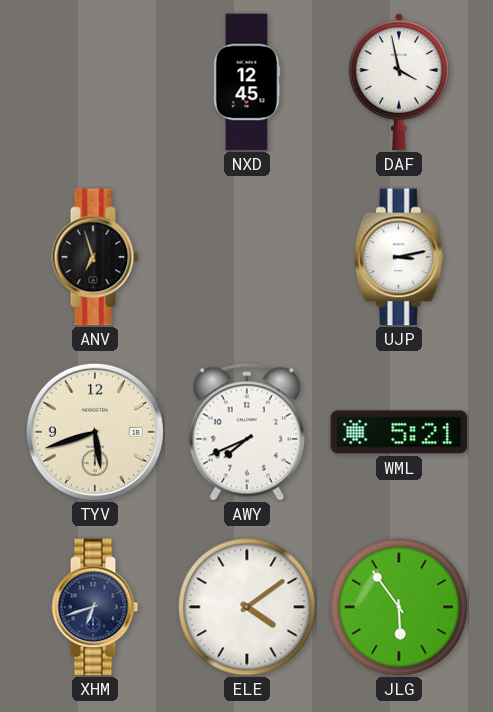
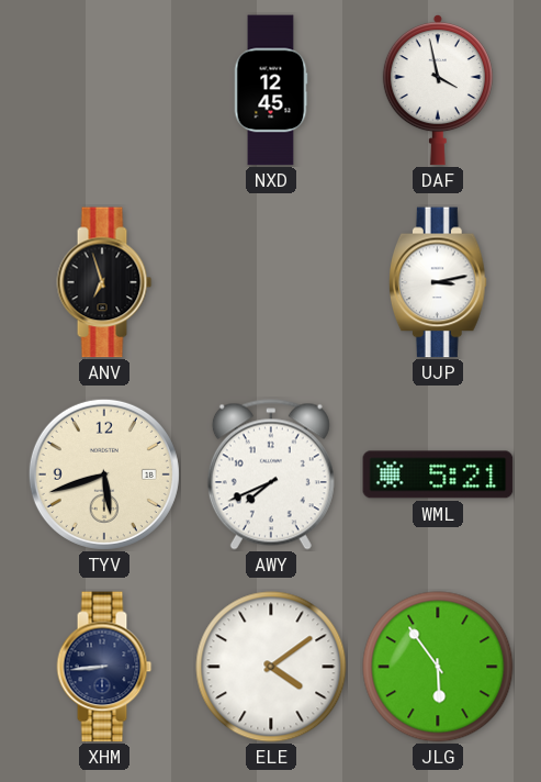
XHM: 6:42 -> 8:44 (104, 667)
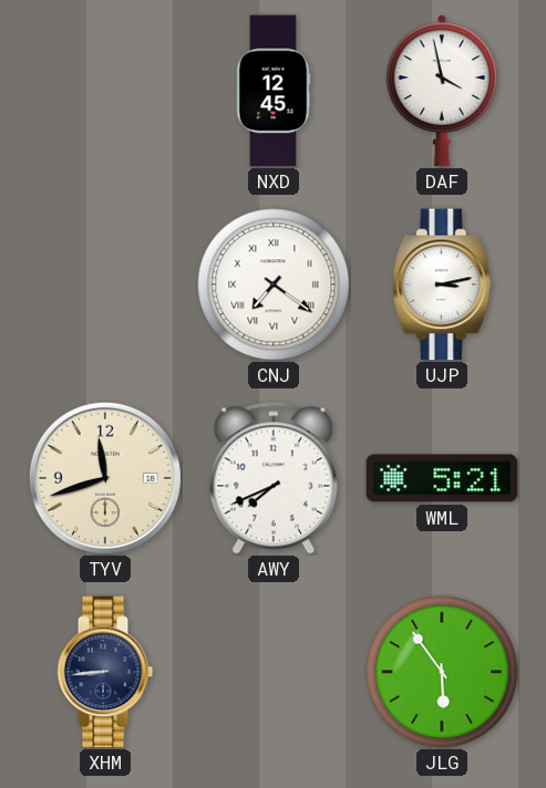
ANV: 6:57 -> none (104, 282)
CNJ: none -> 7:21 (274, 284)
TYV: 5:42 -> 11:42 (105, 478)
ELE: 4:09 -> none (271, 667)
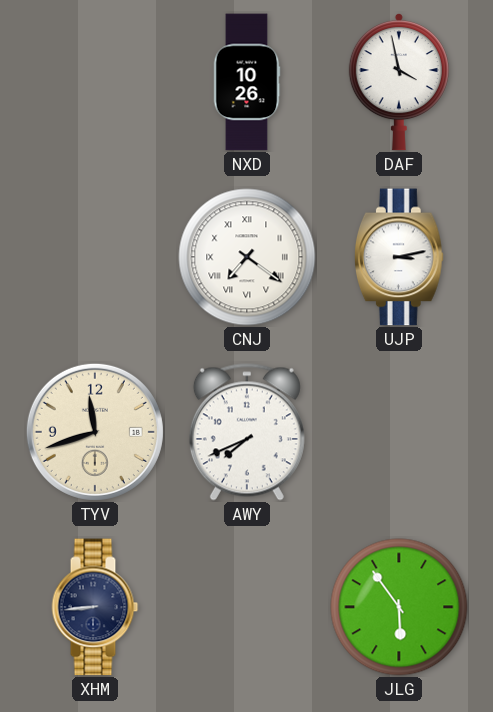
NXD: 12:45 -> 10:26 (247, 82)
WML: 5:21 -> none (442, 478)
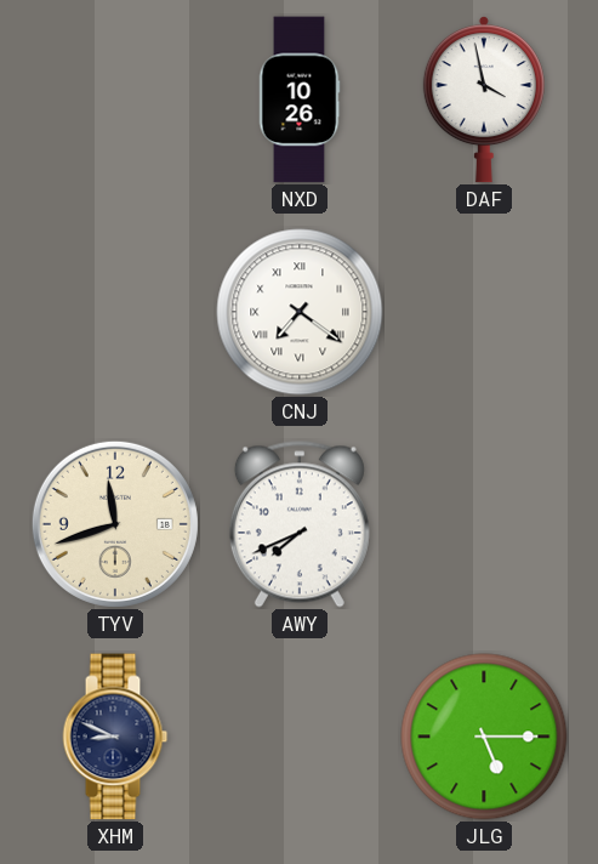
UJP: 3:13 -> none (400, 257)
XHM: 8:44 -> 8:49 (115, 737)
JLG: 5:54 -> 5:15 (484, 737)
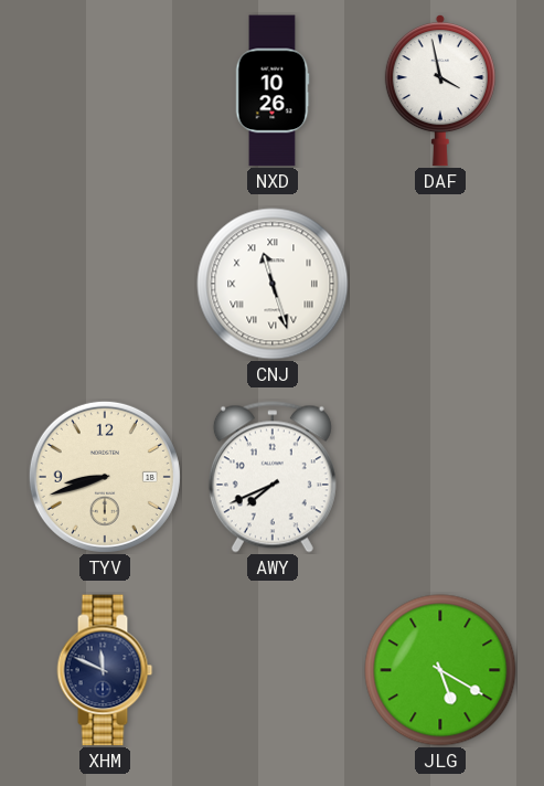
CNJ: 7:21 -> 11:27 (273, 284)
TYV: 11:42 -> 8:42 (105, 477)
XHM: 8:49 -> 11:49 (105, 670)
JLG: 5:15 -> 5:20 (440, 670)
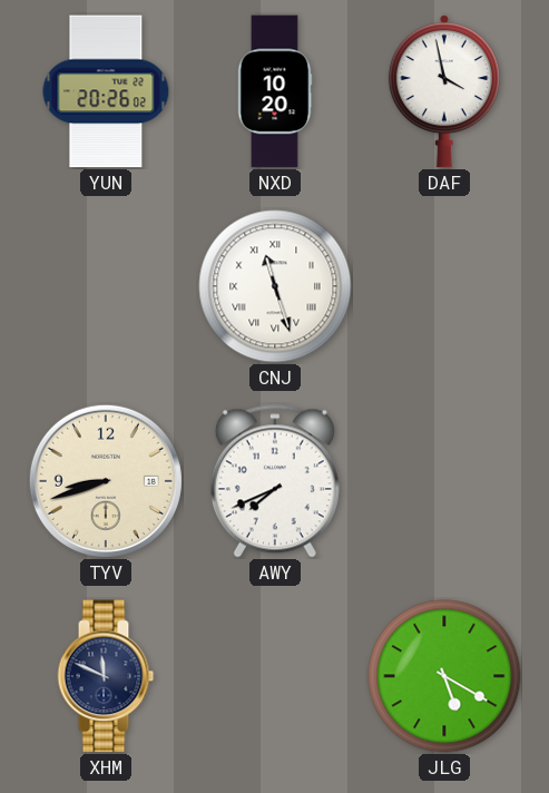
YUN: none -> 20:26 (106, 91)
NXD: 10:26 -> 10:20 (275, 91)
